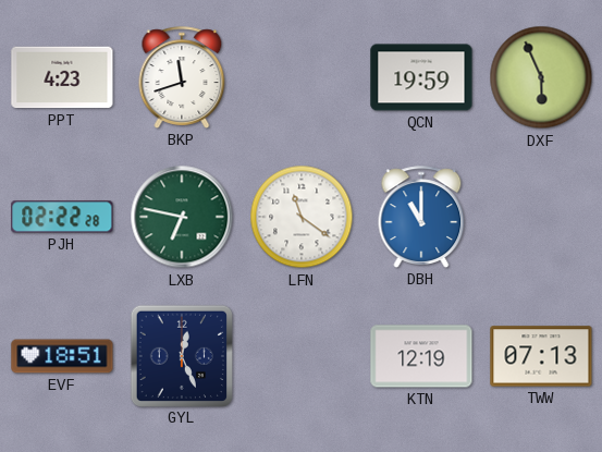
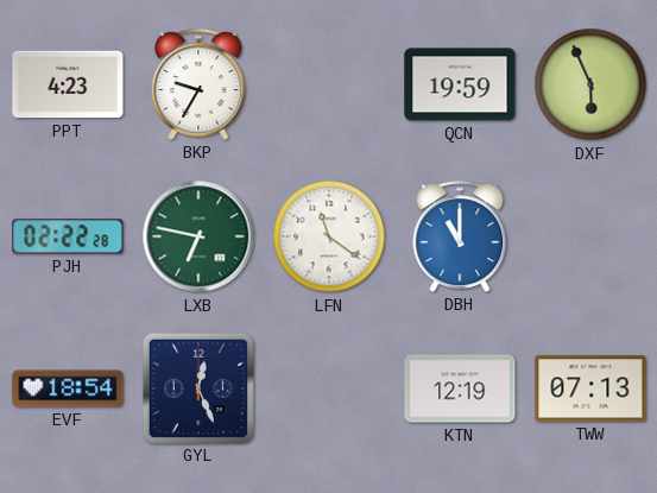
BKP: 11:42 -> 9:35 (198, 84)
EVF: 18:51 -> 18:54 (68, 388)
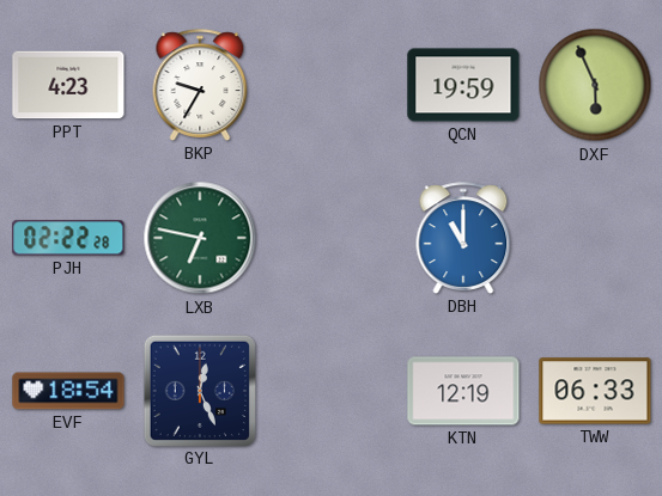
LFN: 11:21 -> none (329, 236)
TWW: 07:13 -> 06:33 (595, 391)
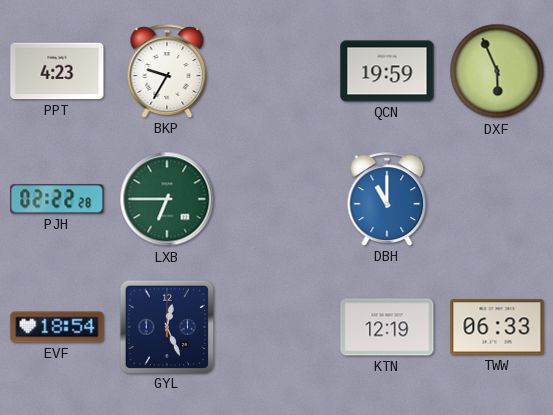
LXB: 6:47 -> 6:45 (167, 199)
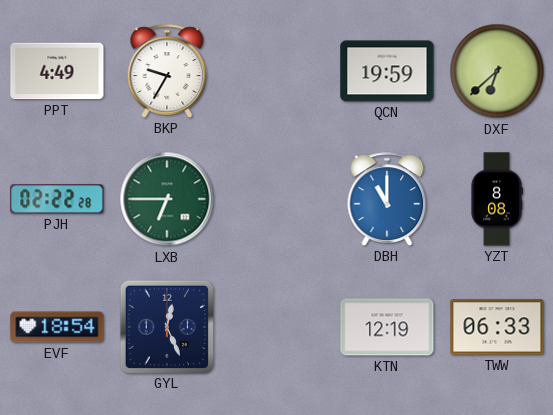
PPT: 4:23 -> 4:49 (57, 71)
DXF: 5:56 -> 6:38 (497, 71)
YZT: none -> 8:08 (497, 199)
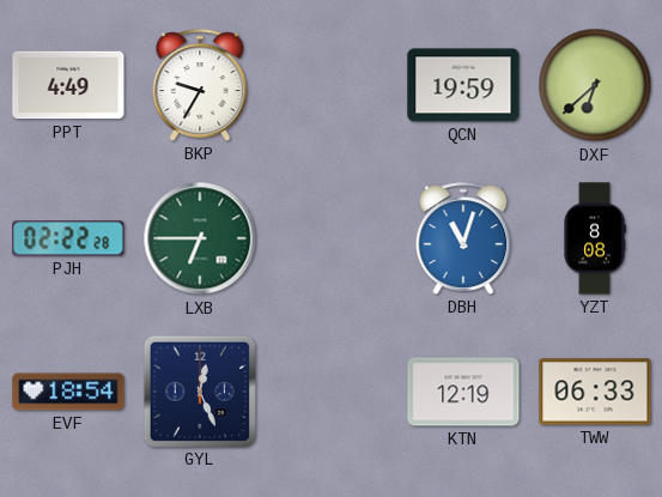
DBH: 11:00 -> 11:03 (463, 238)
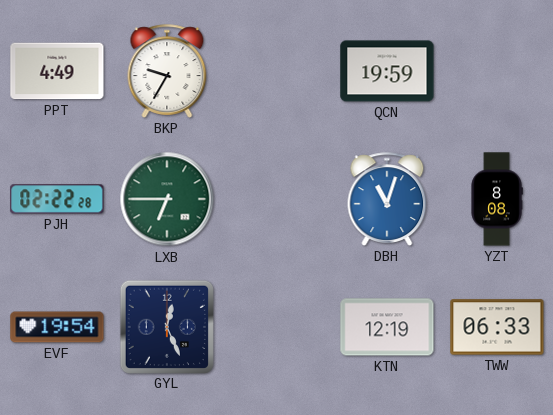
DXF: 6:38 -> none (595, 85)
EVF: 18:54 -> 19:54 (57, 327)
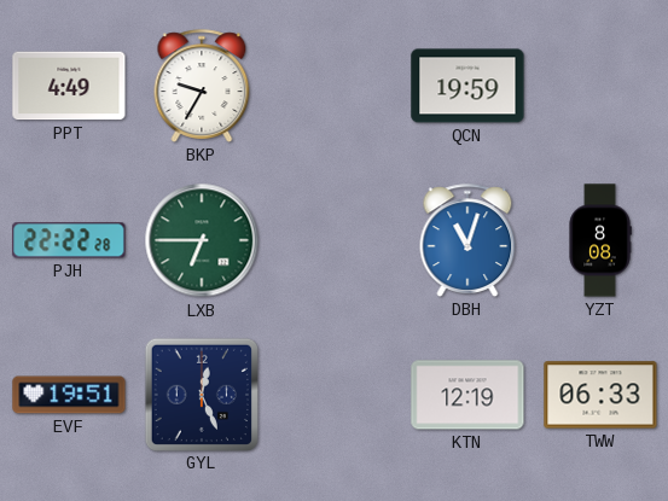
PJH: 02:22 -> 22:22 (69, 240)
EVF: 19:54 -> 19:51 (69, 395)
